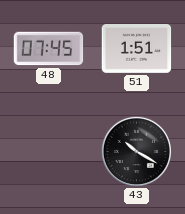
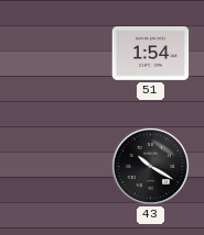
48: 07:45 -> none (49, 49)
51: 1:51 -> 1:54 (151, 54)
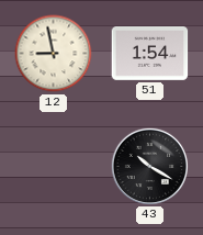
12: none -> 8:58 (54, 54)
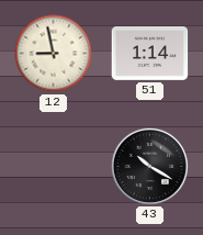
51: 1:54 -> 1:14 (150, 54)
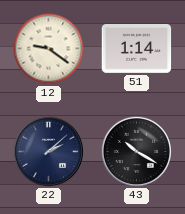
12: 8:58 -> 9:21 (49, 49)
22: none -> 2:08 (48, 151)
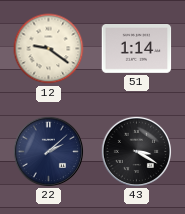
43: 10:20 -> 3:20 (136, 151)
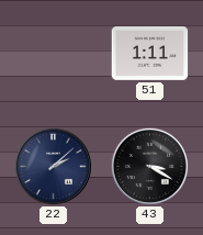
12: 9:21 -> none (49, 49)
51: 1:14 -> 1:11 (150, 54)
